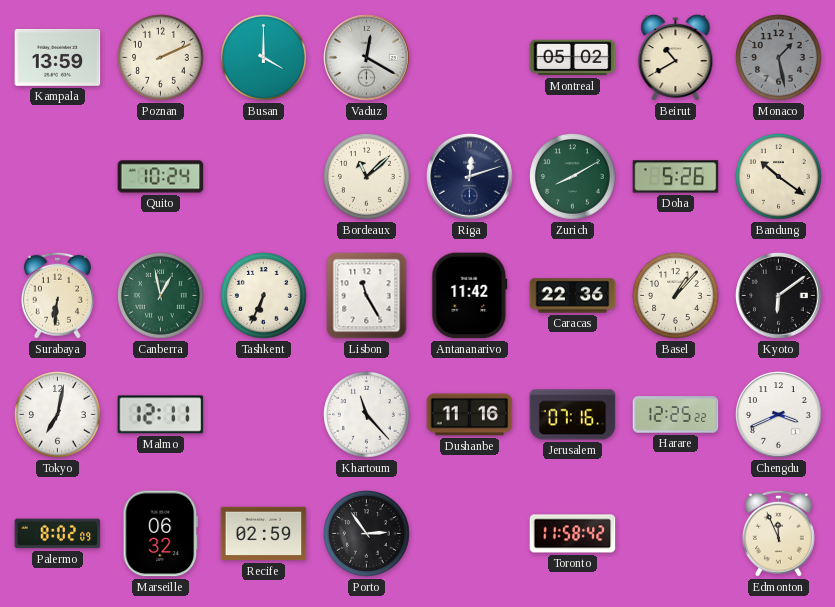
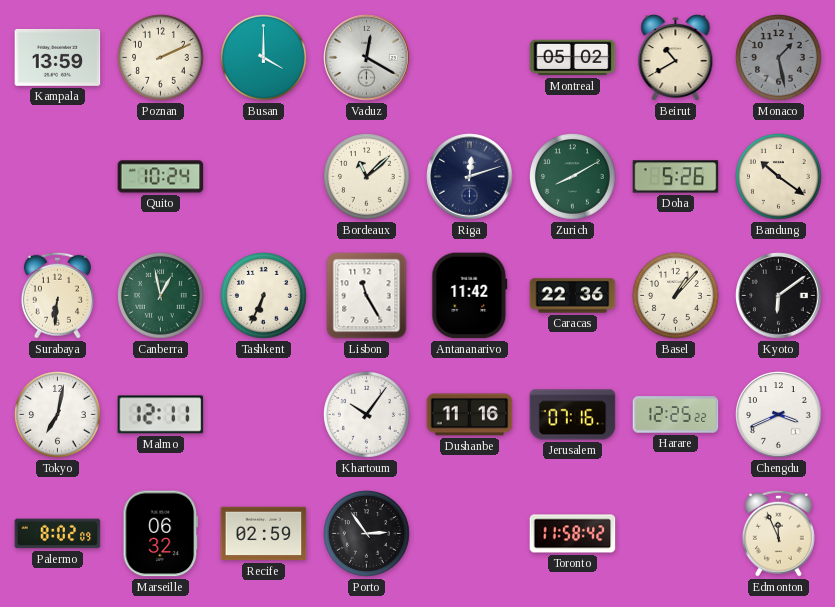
Khartoum: 11:23 -> 10:06 (367, 415)
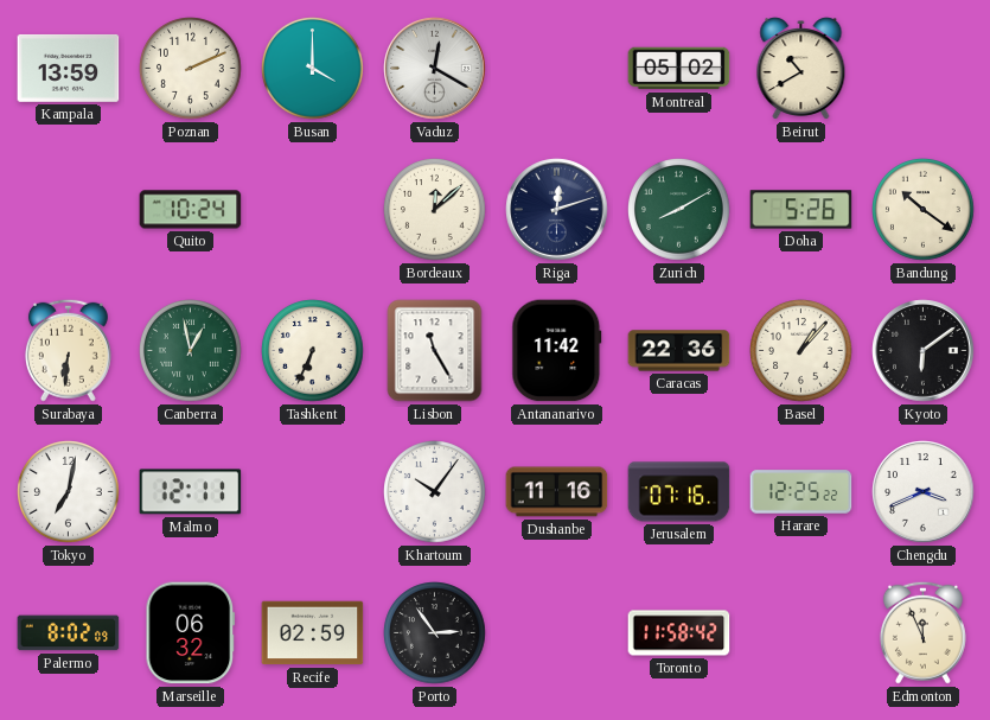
Monaco: 1:28 -> none (779, 58)
Bordeaux: 11:08 -> 12:08 (435, 210)
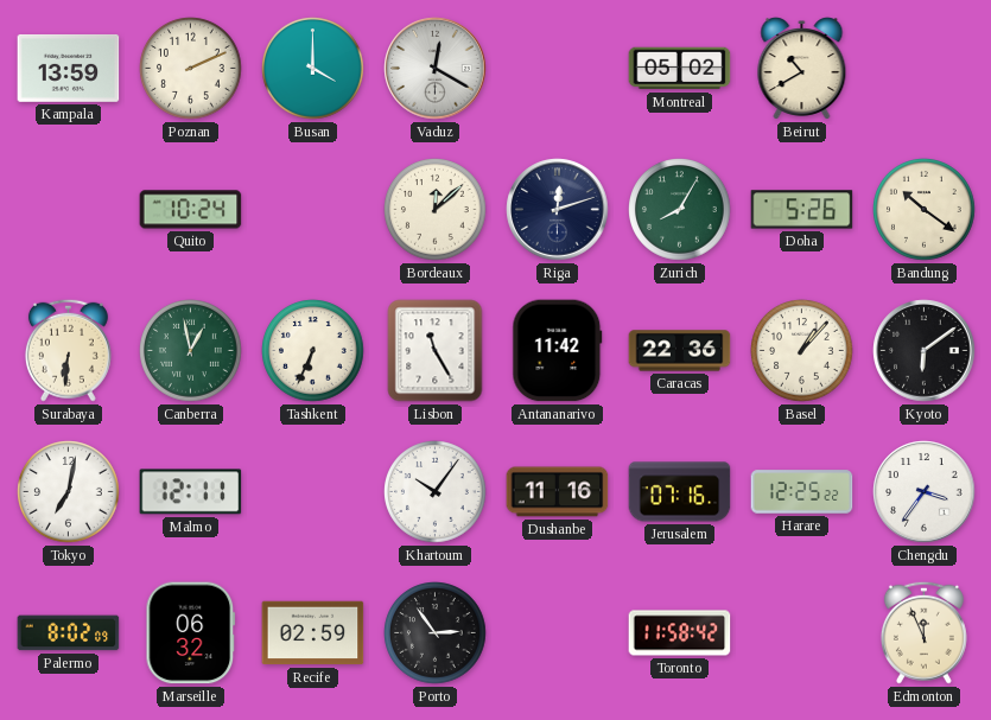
Zurich: 8:10 -> 8:05 (680, 210)
Chengdu: 3:41 -> 3:36 (925, 492)
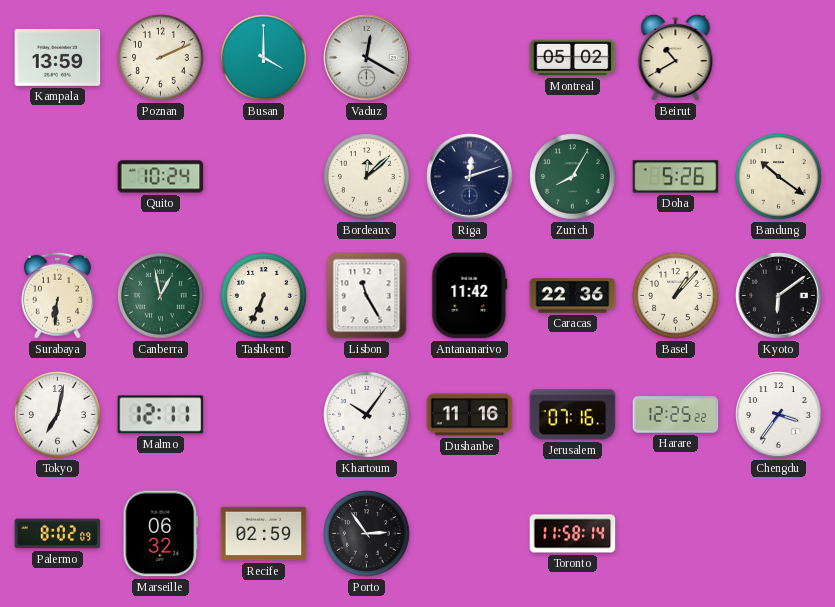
Toronto: 11:58:42 -> 11:58:14 (573, 534)
Edmonton: 11:56 -> none (923, 632)
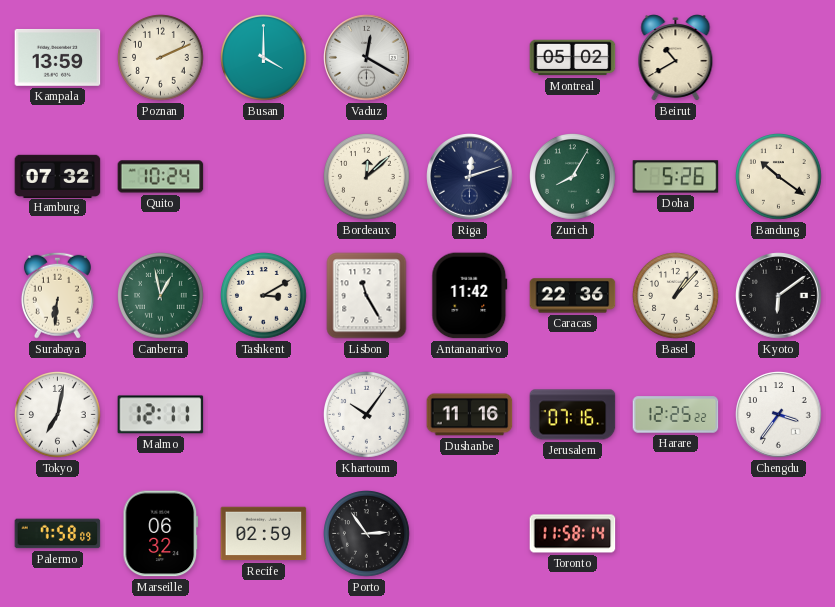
Hamburg: none -> 07:32 (58, 176)
Tashkent: 6:34 -> 3:10 (264, 296)
Palermo: 8:02 -> 7:58 (58, 534)
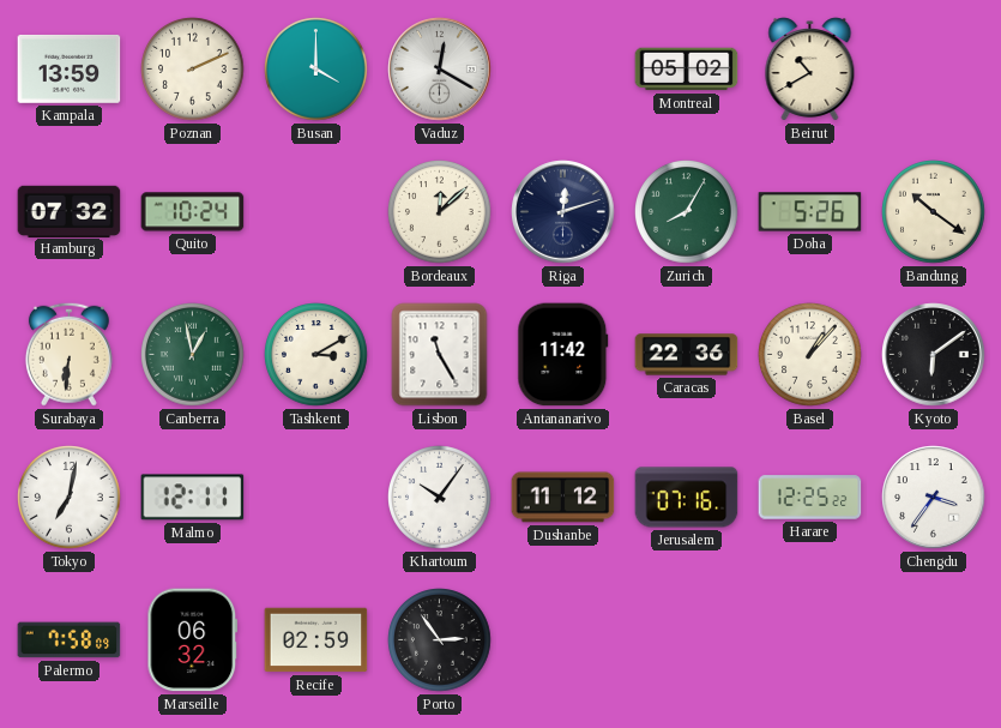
Dushanbe: 11:16 -> 11:12 (563, 498)
Toronto: 11:58 -> none (573, 534)
